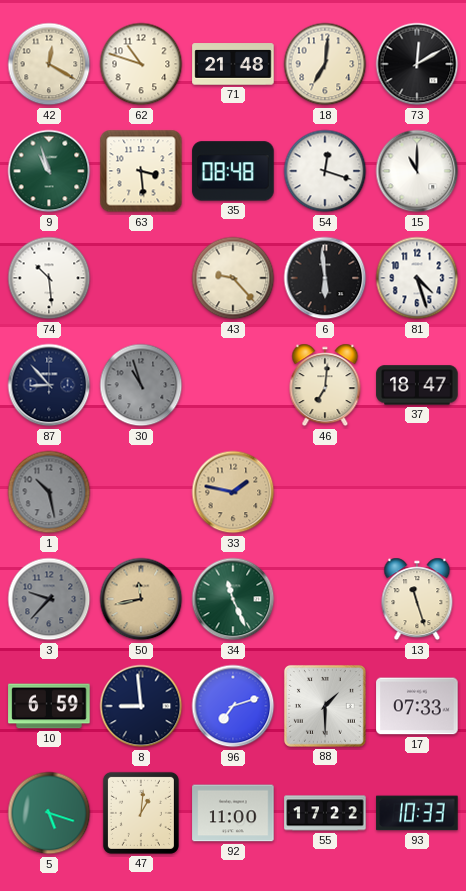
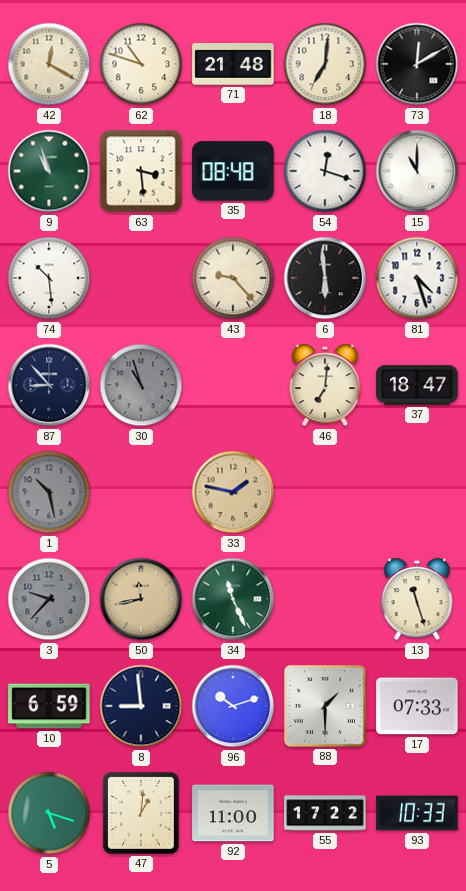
96: 7:12 -> 10:12 (233, 706)
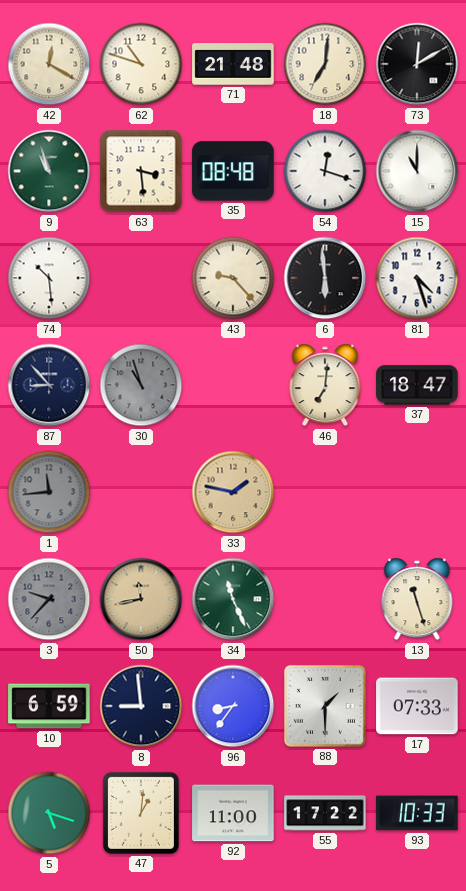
1: 10:28 -> 11:44 (49, 492)
96: 10:12 -> 8:36 (233, 706)
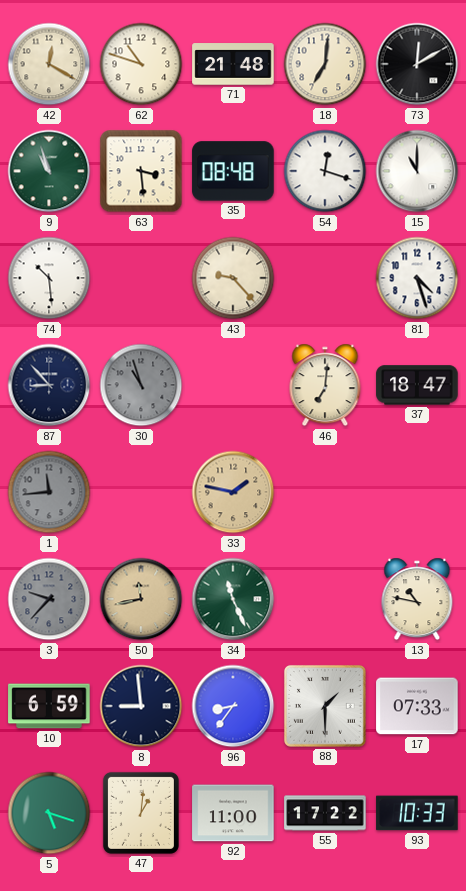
6: 5:59 -> none (325, 278)
13: 11:27 -> 10:47 (417, 599)
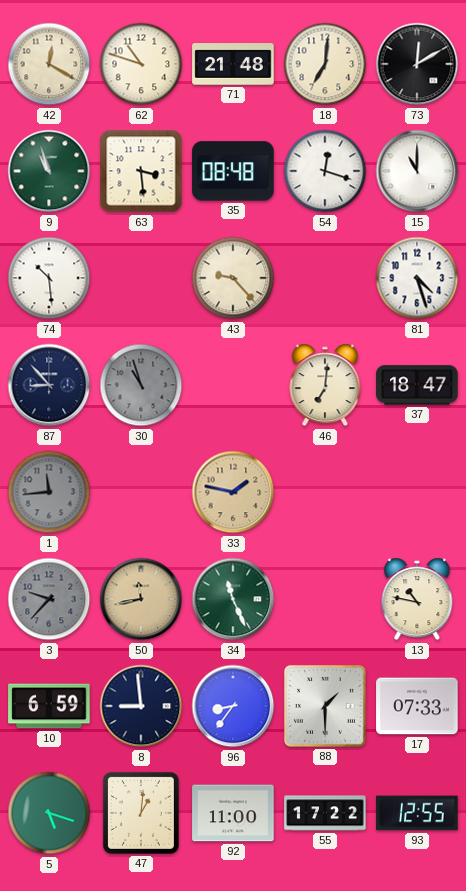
93: 10:33 -> 12:55 (417, 813)
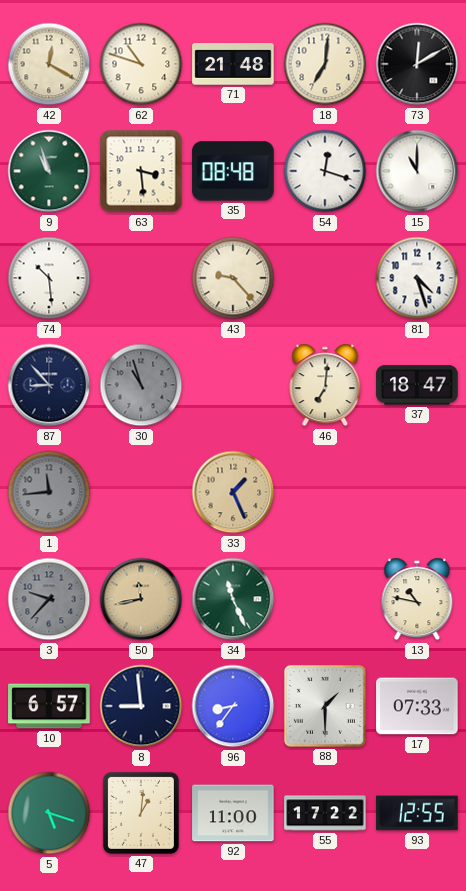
33: 1:47 -> 1:26 (233, 492)
10: 6:59 -> 6:57 (49, 706)
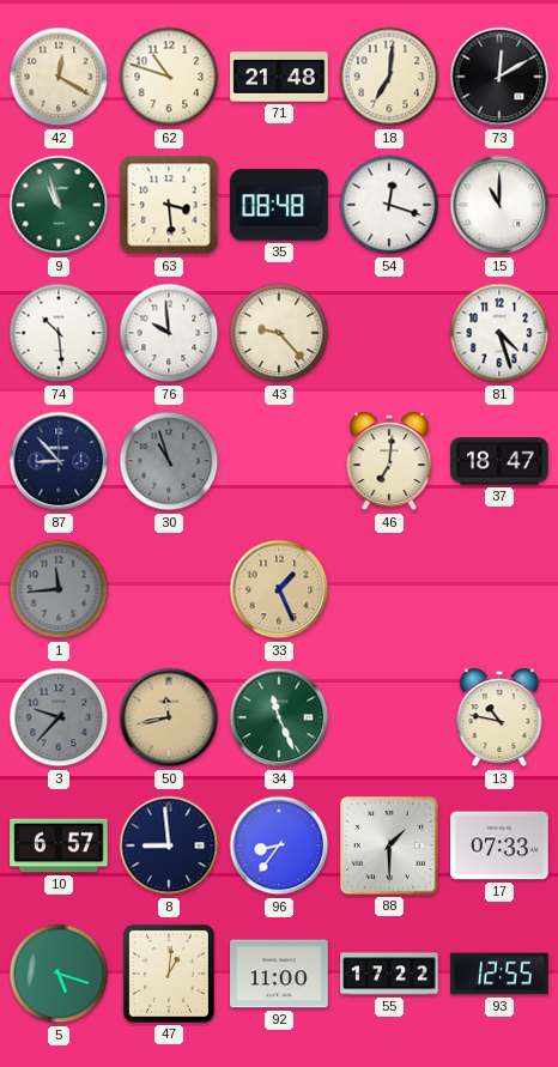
76: none -> 9:59 (169, 333)
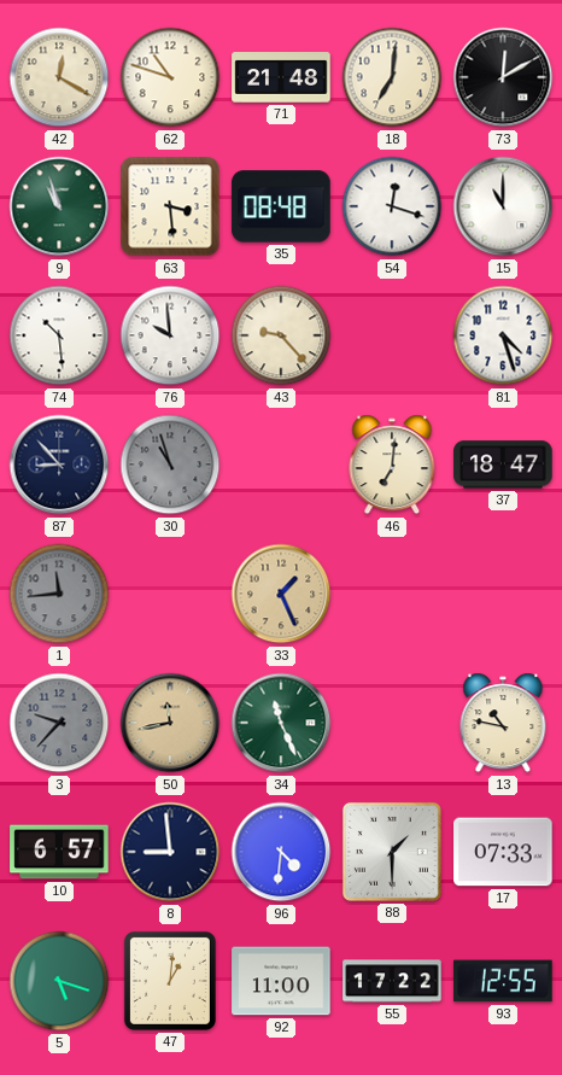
96: 8:36 -> 4:31 (281, 852)
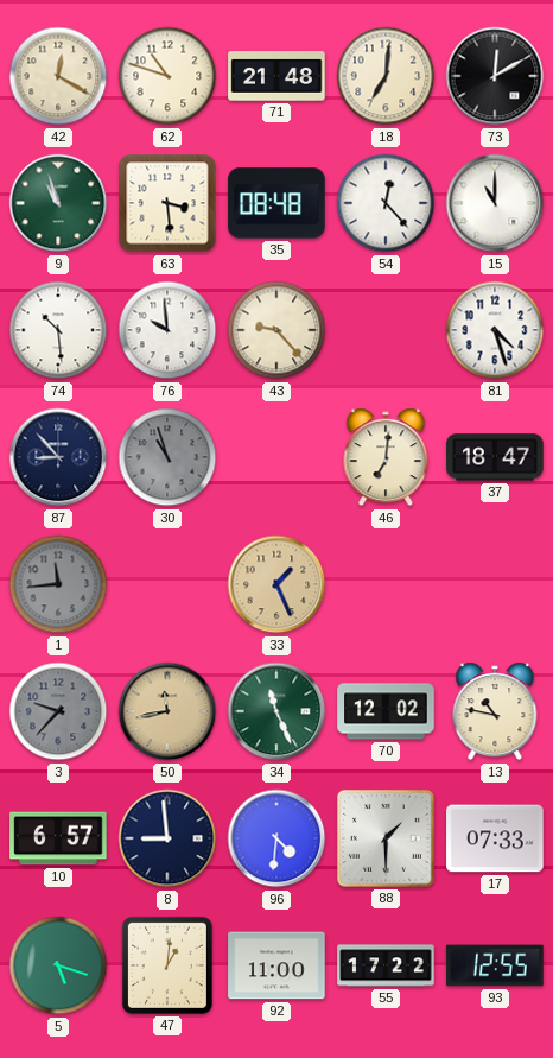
54: 12:18 -> 12:23 (386, 203)
70: none -> 12:02 (386, 711)
